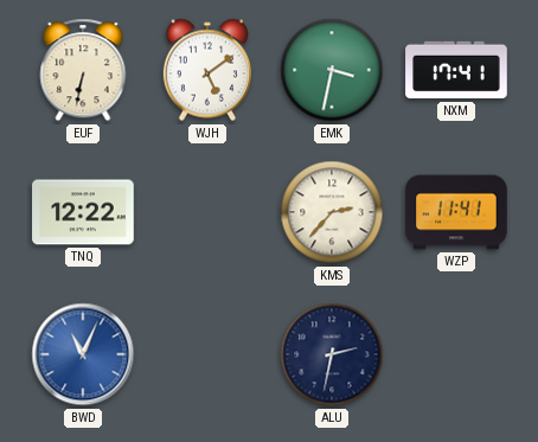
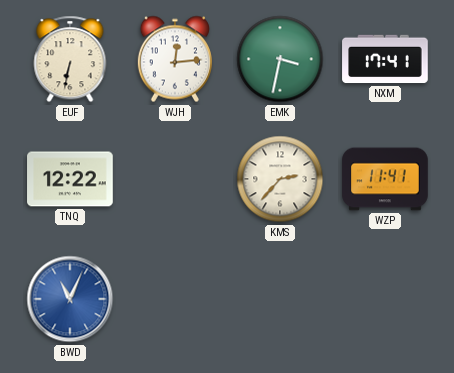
WJH: 5:09 -> 12:14 (175, 59)
ALU: 2:32 -> none (332, 354)
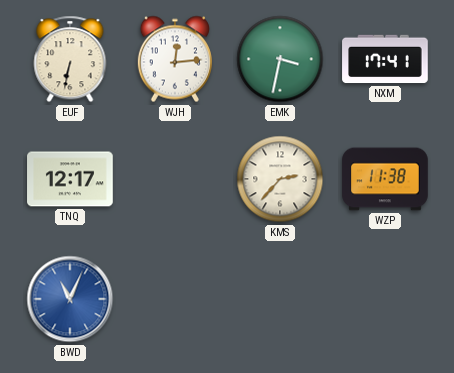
TNQ: 12:22 -> 12:17 (70, 179)
WZP: 11:41 -> 11:38 (385, 179)
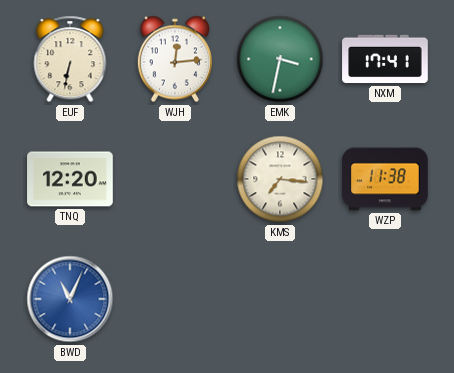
TNQ: 12:17 -> 12:20 (70, 179)
KMS: 2:37 -> 7:16 (280, 179)
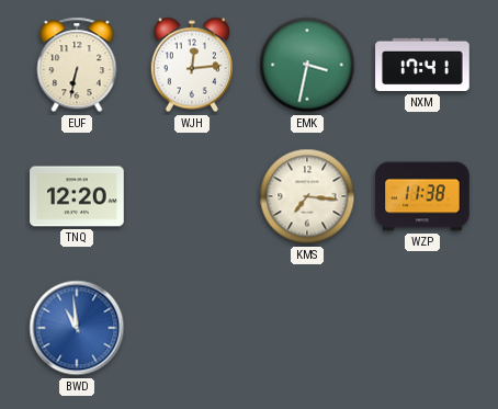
BWD: 11:04 -> 10:59 (77, 328)
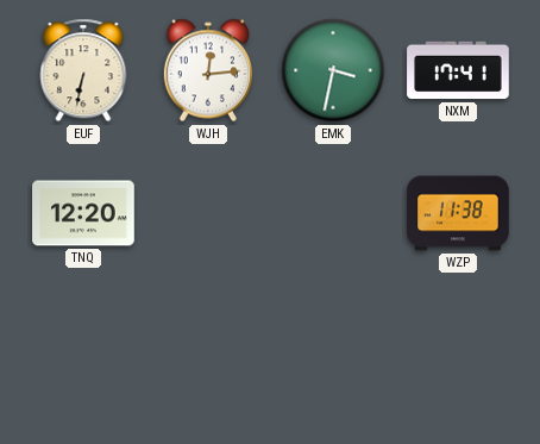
KMS: 7:16 -> none (307, 196)
BWD: 10:59 -> none (77, 328)
